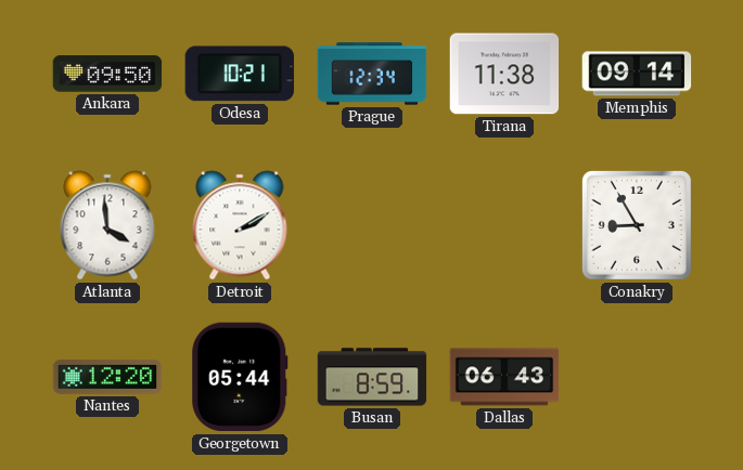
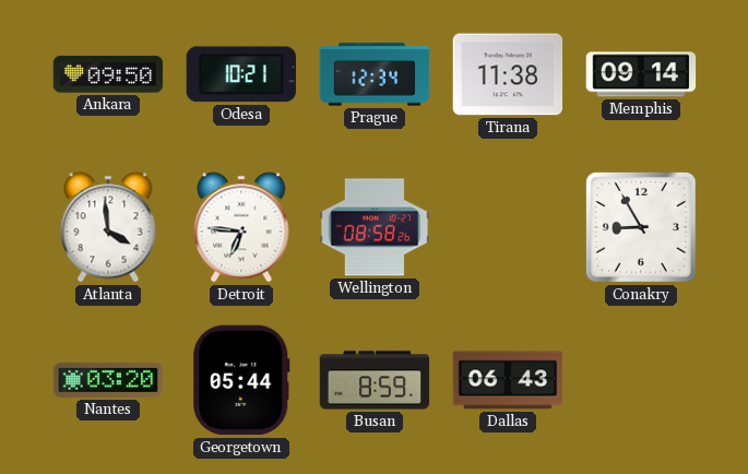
Detroit: 2:10 -> 6:46 (241, 227)
Wellington: none -> 08:58 (375, 227)
Nantes: 12:20 -> 03:20 (108, 381)
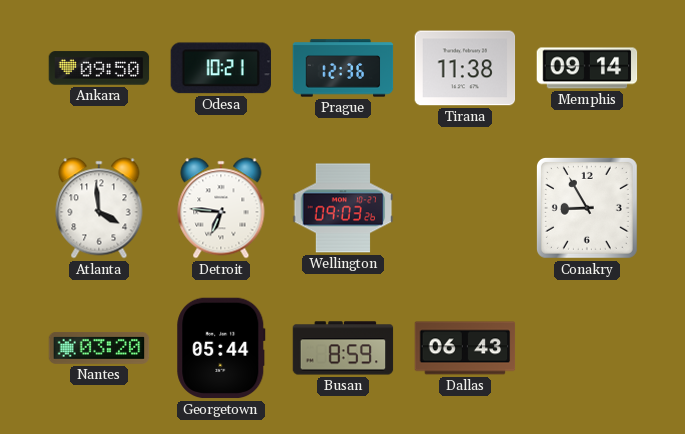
Prague: 12:34 -> 12:36 (343, 68)
Wellington: 08:58 -> 09:03 (343, 208)
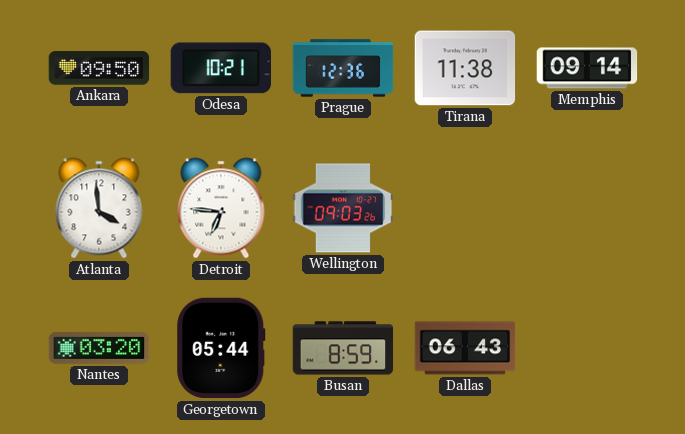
Conakry: 8:55 -> none (587, 208)
